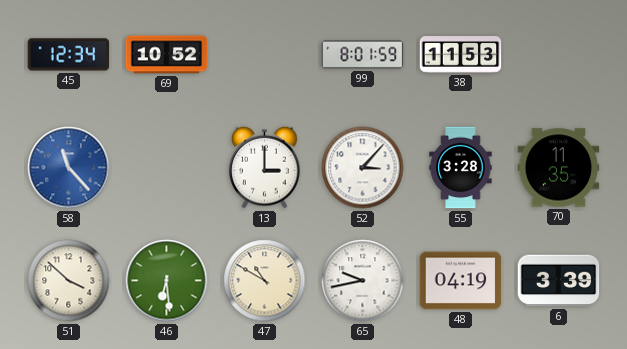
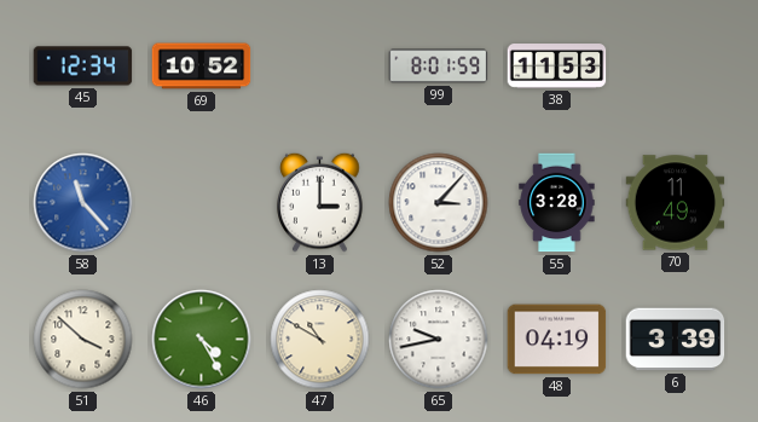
70: 11:35 -> 11:49 (676, 203)
46: 6:29 -> 4:25 (202, 340)
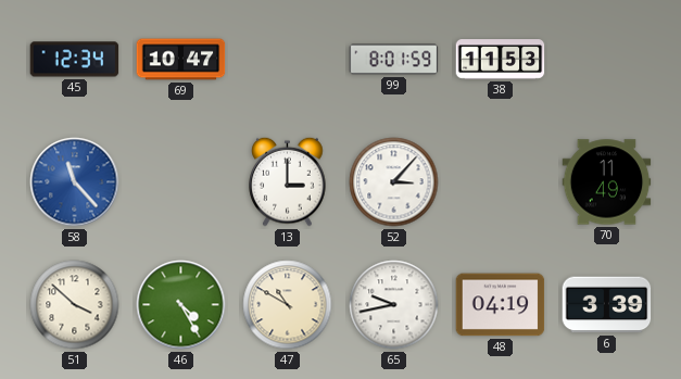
69: 10:52 -> 10:47 (181, 60)
55: 3:28 -> none (557, 203)
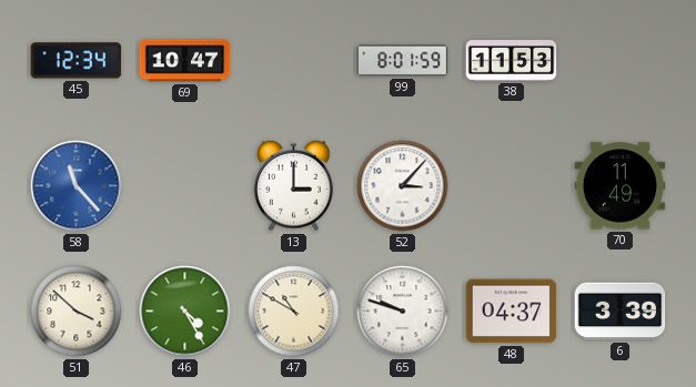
65: 9:43 -> 9:48 (403, 312)
48: 04:19 -> 04:37 (512, 312)
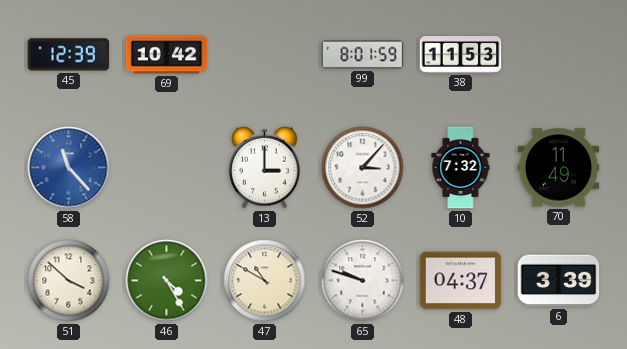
45: 12:34 -> 12:39 (69, 55)
69: 10:47 -> 10:42 (167, 55)
10: none -> 7:32 (461, 168)
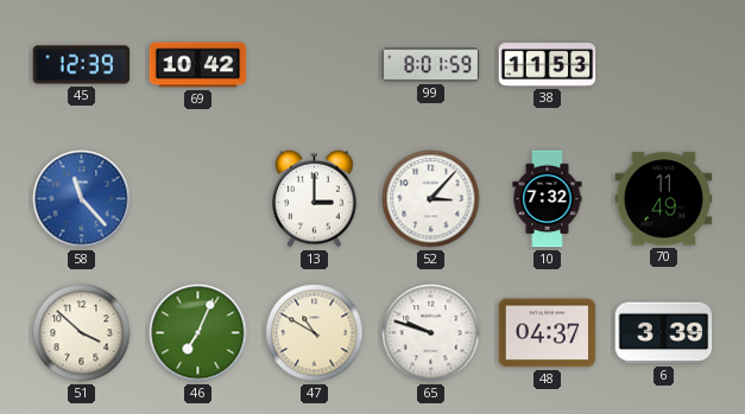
46: 4:25 -> 7:04 (198, 333)
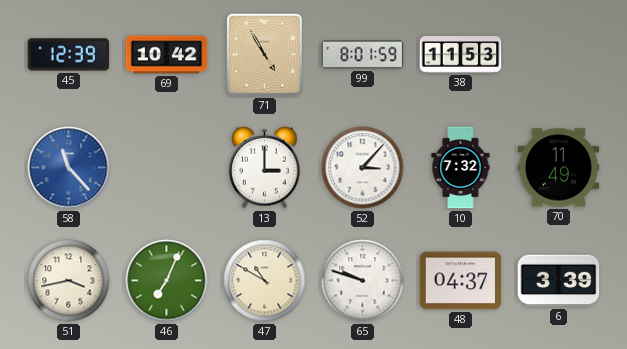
71: none -> 4:55 (264, 54)
51: 3:52 -> 3:43 (69, 281)
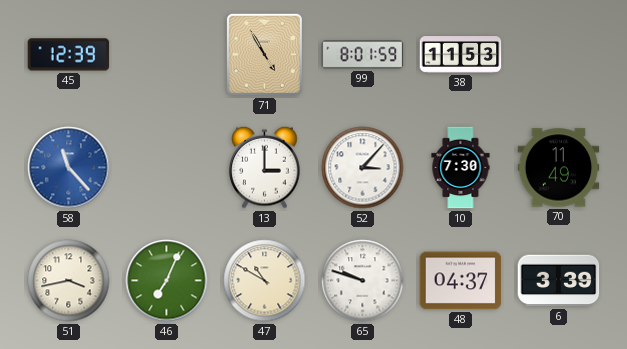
69: 10:42 -> none (167, 55)
10: 7:32 -> 7:30 (461, 168)
